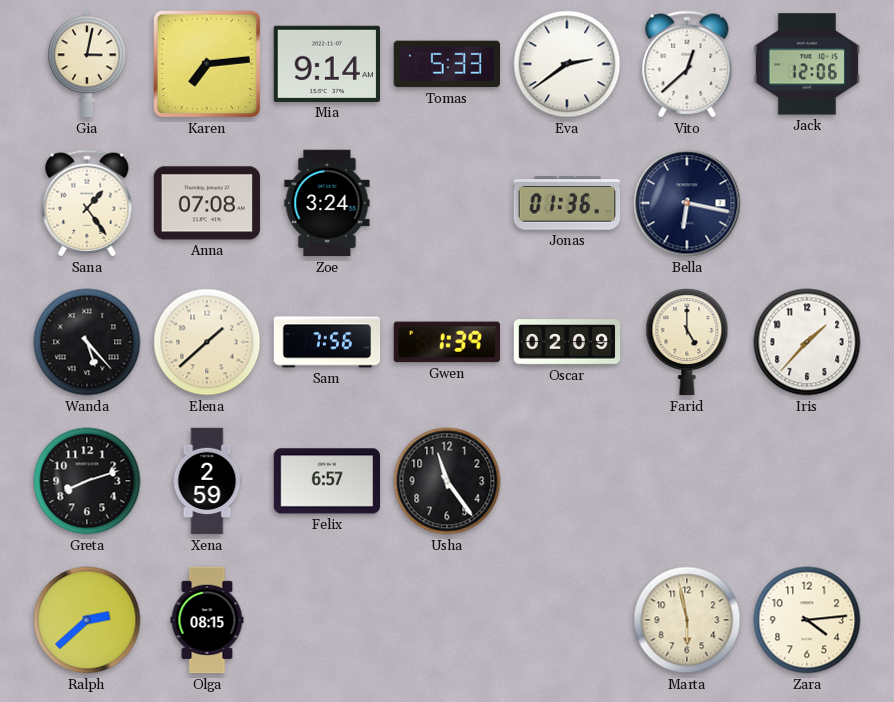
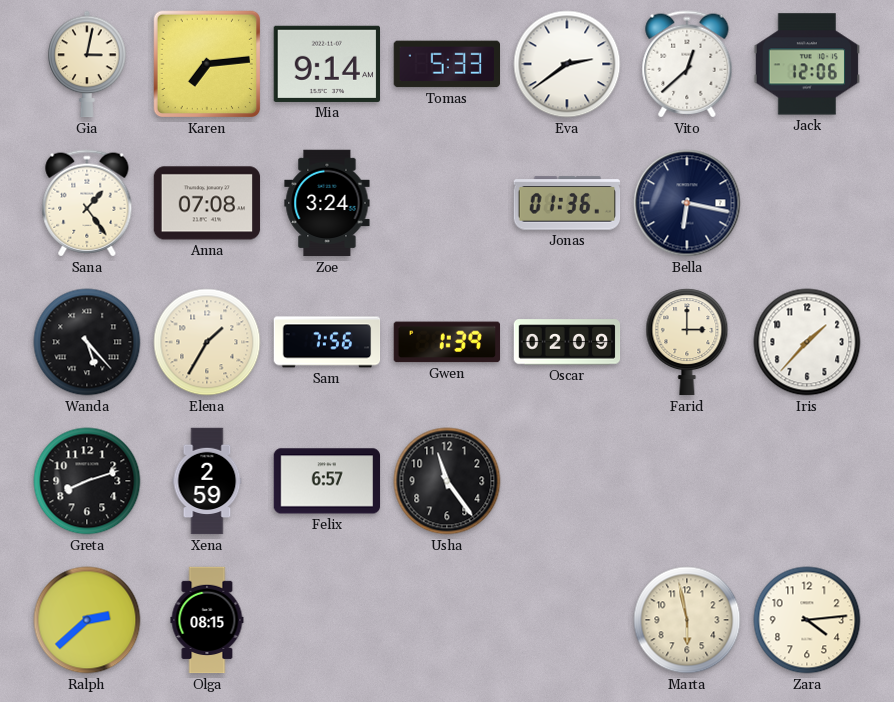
Elena: 1:38 -> 1:35 (207, 342)
Farid: 5:00 -> 3:00 (687, 342)
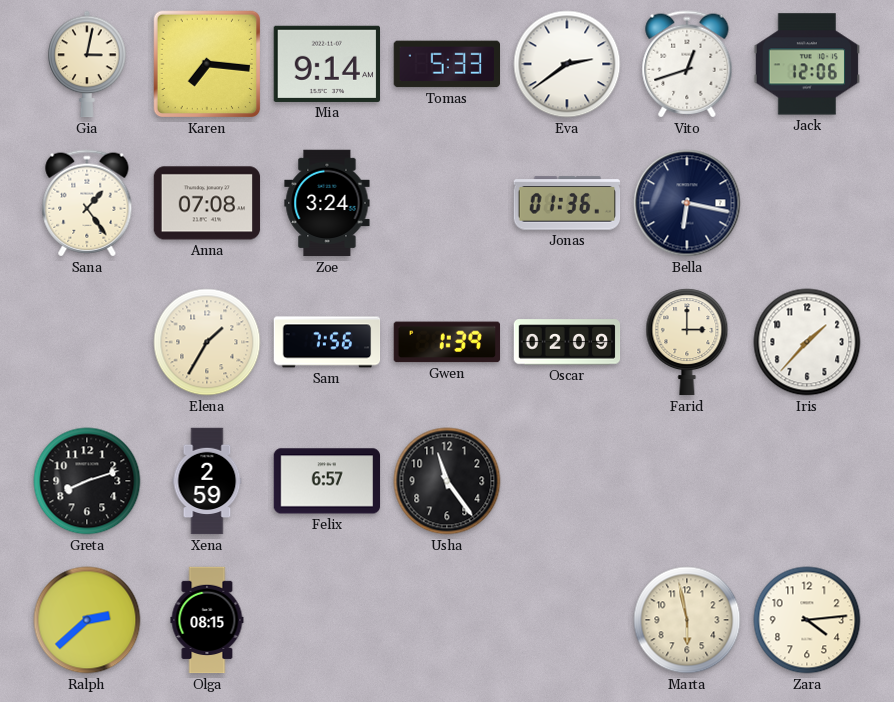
Karen: 7:14 -> 7:16 (207, 64)
Vito: 12:38 -> 12:42 (687, 64)
Wanda: 5:23 -> none (87, 342)
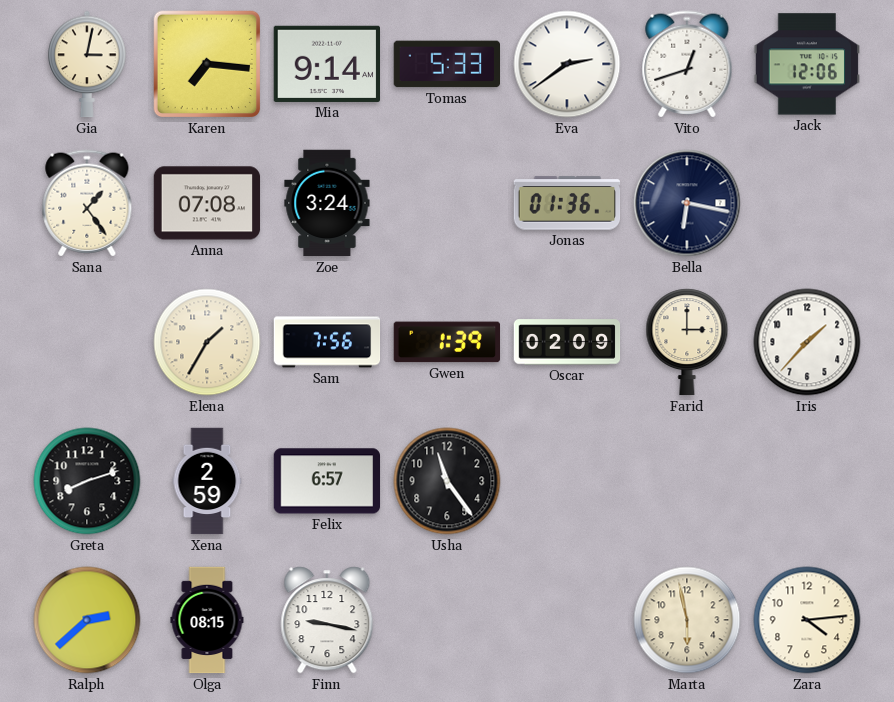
Finn: none -> 9:17 (327, 620)
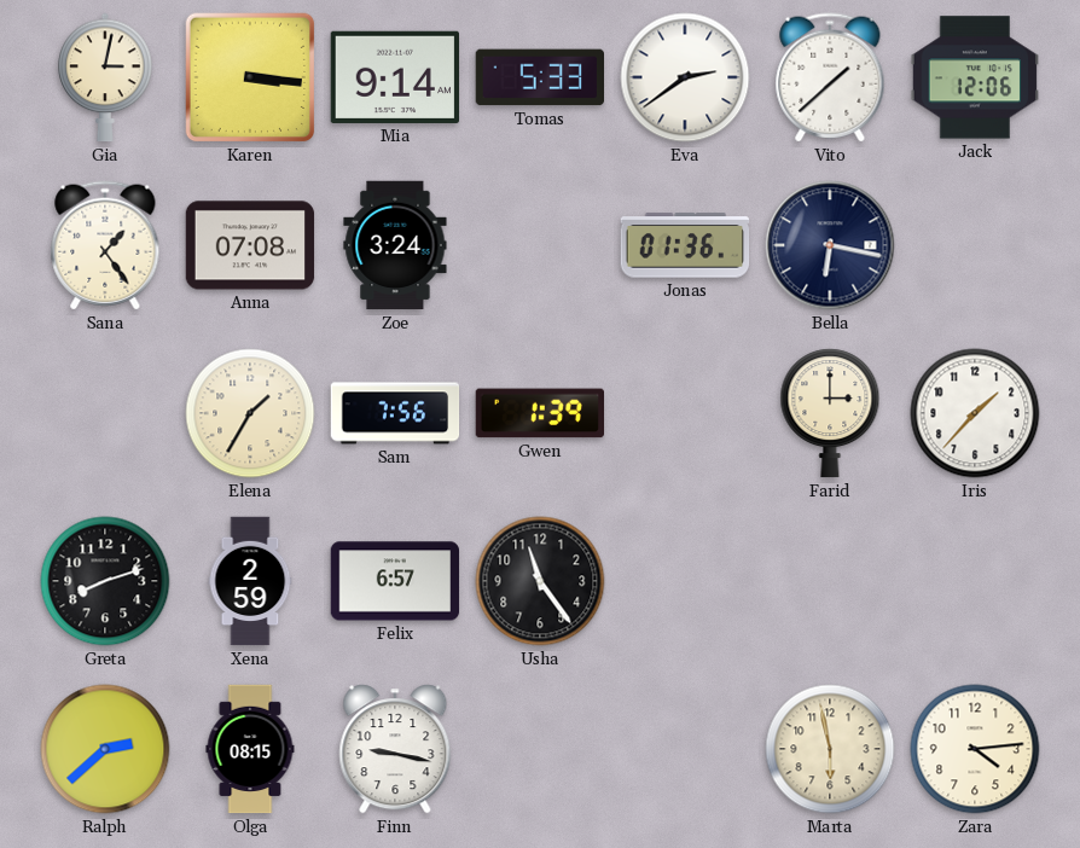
Karen: 7:16 -> 3:16 (250, 77)
Vito: 12:42 -> 1:38 (830, 77)
Oscar: 02:09 -> none (567, 342)
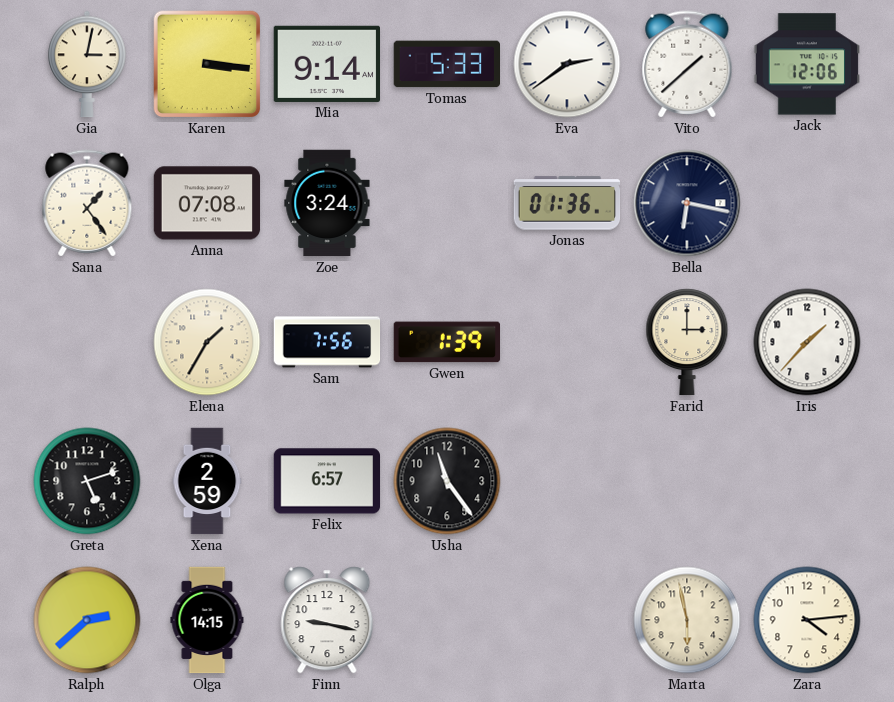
Greta: 8:12 -> 5:12 (87, 481)
Olga: 08:15 -> 14:15 (207, 620)
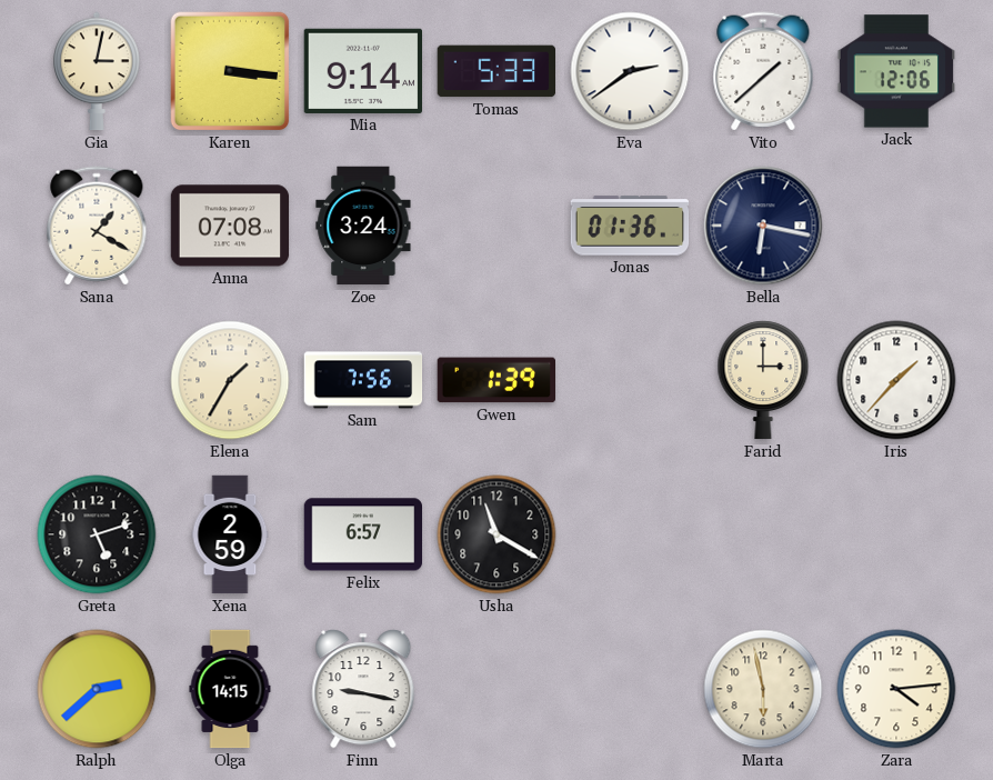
Sana: 1:24 -> 1:20 (97, 226)
Usha: 11:24 -> 11:20 (496, 534)
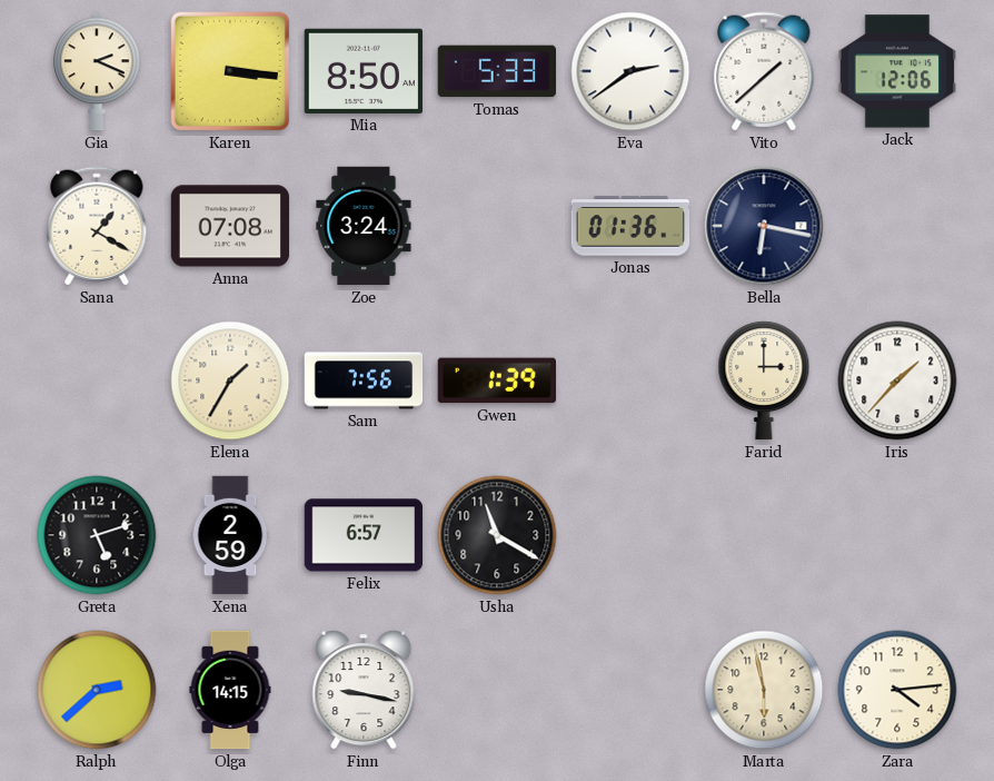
Gia: 3:02 -> 2:19 (97, 71)
Mia: 9:14 -> 8:50 (362, 71)
